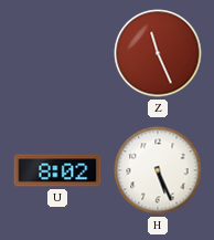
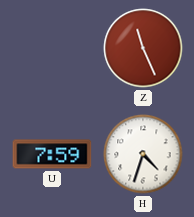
U: 8:02 -> 7:59 (52, 154)
H: 5:26 -> 4:33 (143, 154)
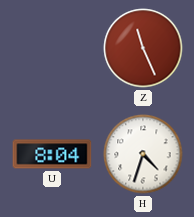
U: 7:59 -> 8:04 (52, 154)
